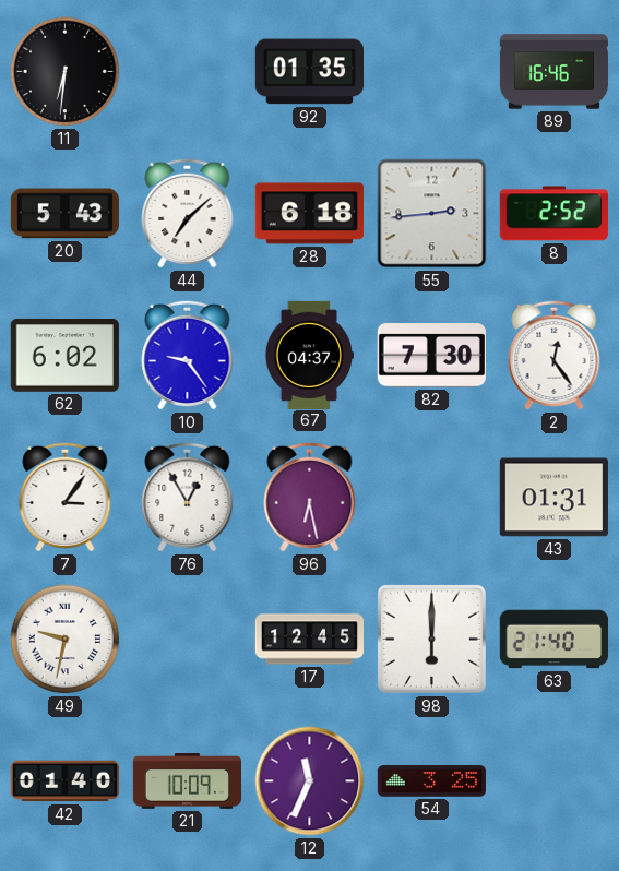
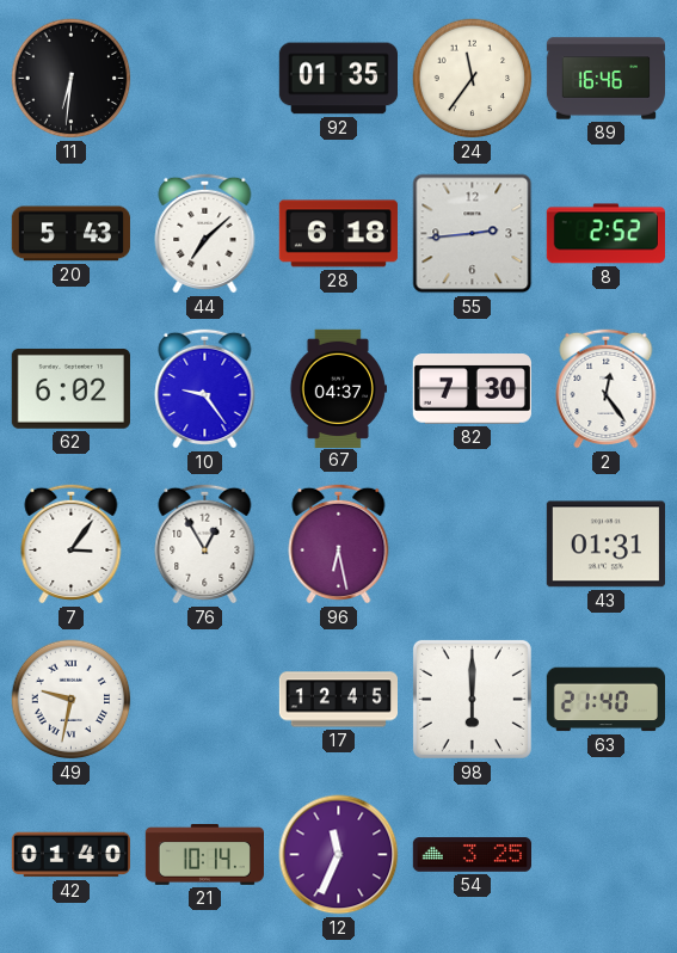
24: none -> 11:36 (473, 79)
21: 10:09 -> 10:14 (204, 855)
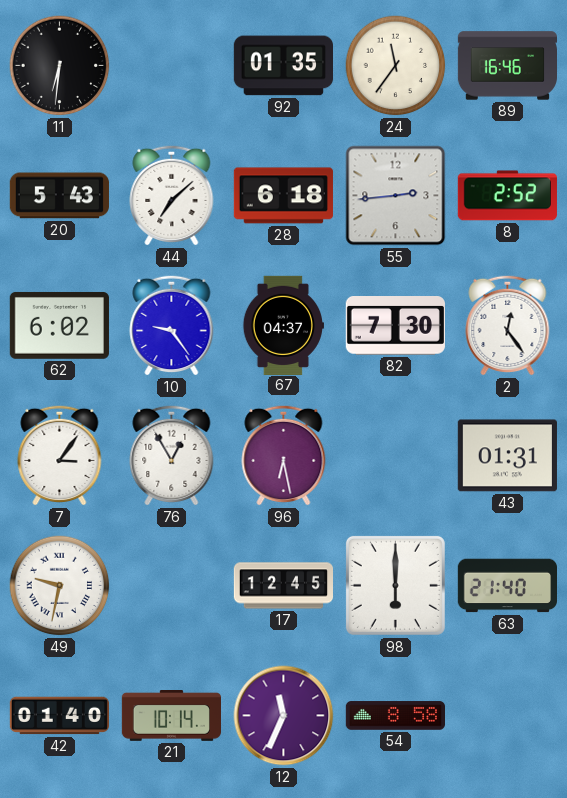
54: 3:25 -> 8:58 (395, 716)
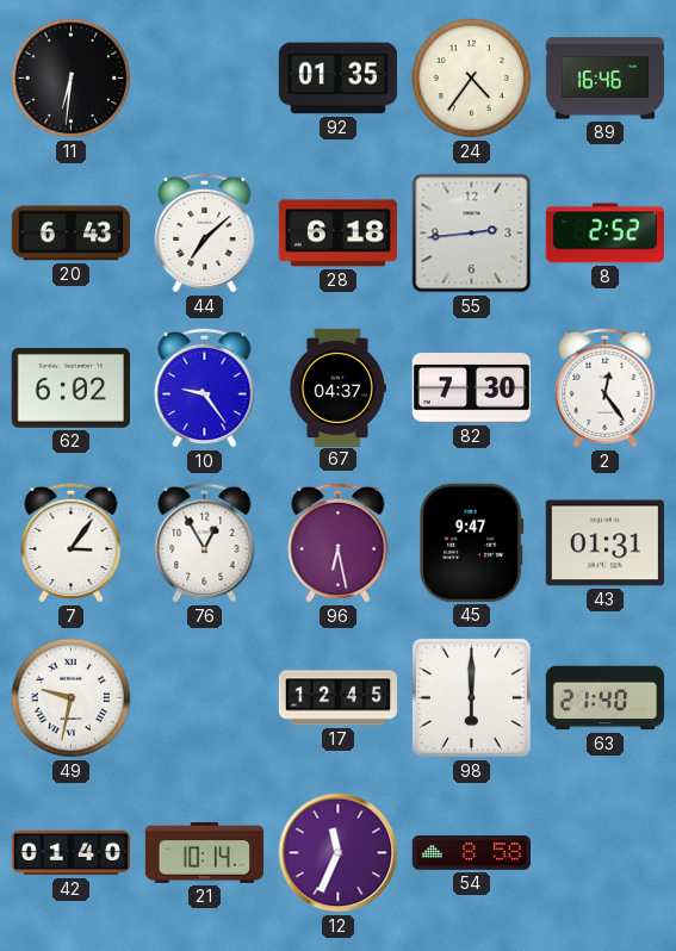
24: 11:36 -> 4:36 (472, 79)
20: 5:43 -> 6:43 (70, 234)
45: none -> 9:47 (472, 542)
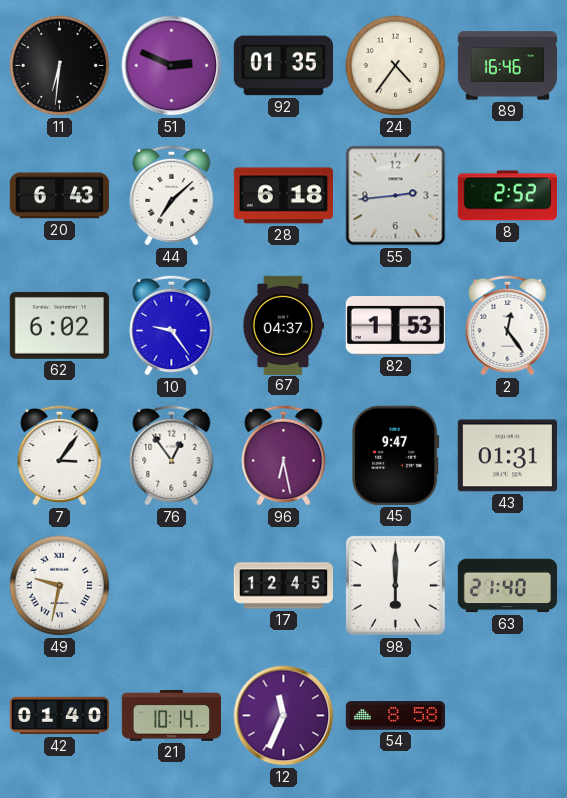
51: none -> 2:49 (172, 66)
82: 7:30 -> 1:53 (395, 326)
76: 12:55 -> 12:54 (172, 455)
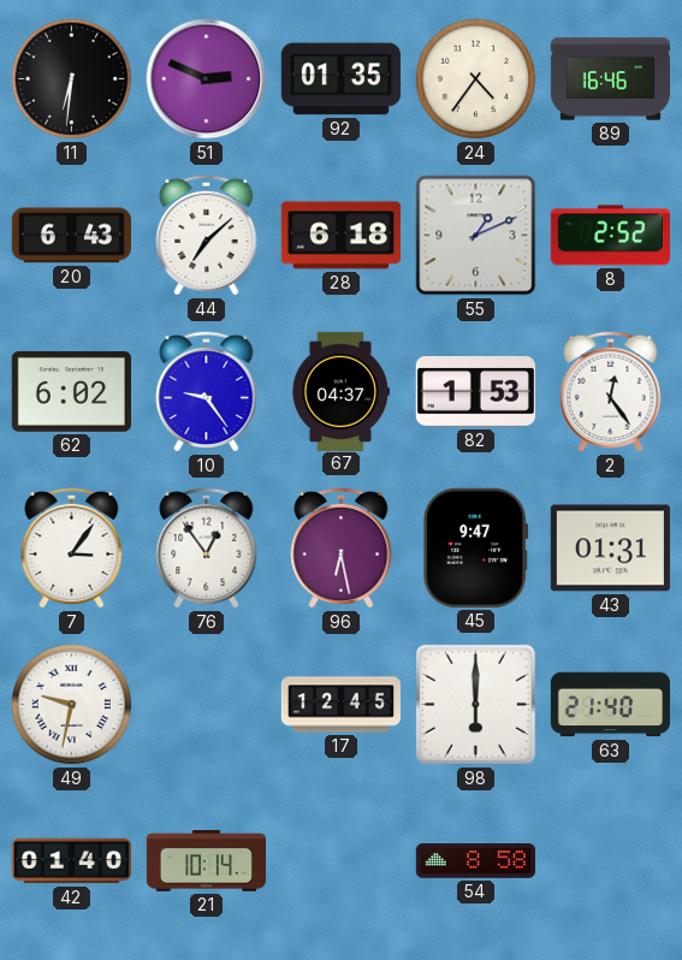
55: 2:44 -> 1:11 (476, 236)
12: 11:34 -> none (284, 716)
